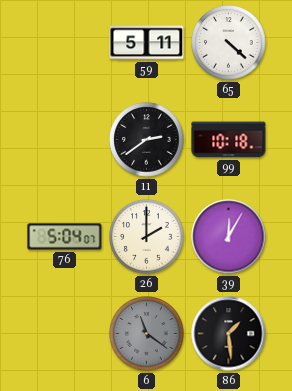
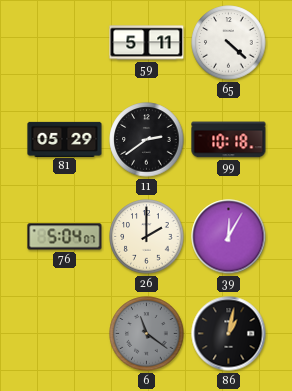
81: none -> 05:29 (65, 139)
86: 1:29 -> 1:02 (229, 334)
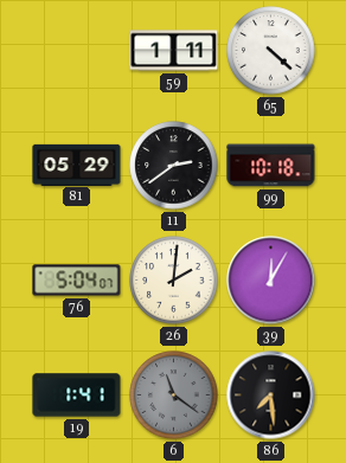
59: 5:11 -> 1:11 (174, 51)
26: 2:00 -> 2:01 (174, 281)
19: none -> 1:41 (77, 396)
86: 1:02 -> 7:29 (271, 396)
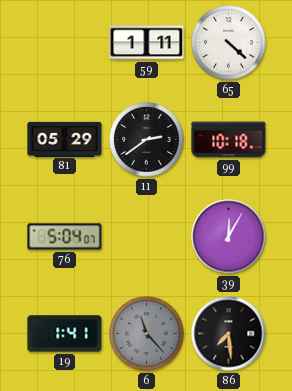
26: 2:01 -> none (174, 281)
6: 11:21 -> 11:23 (147, 334)
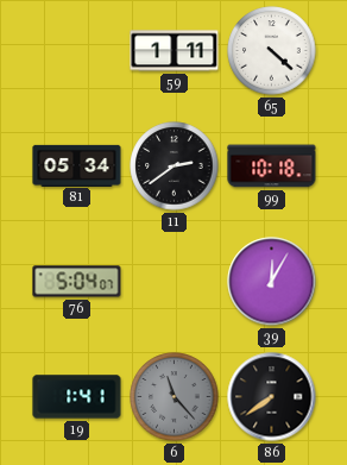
81: 05:29 -> 05:34 (77, 165)
86: 7:29 -> 7:39 (272, 397)
